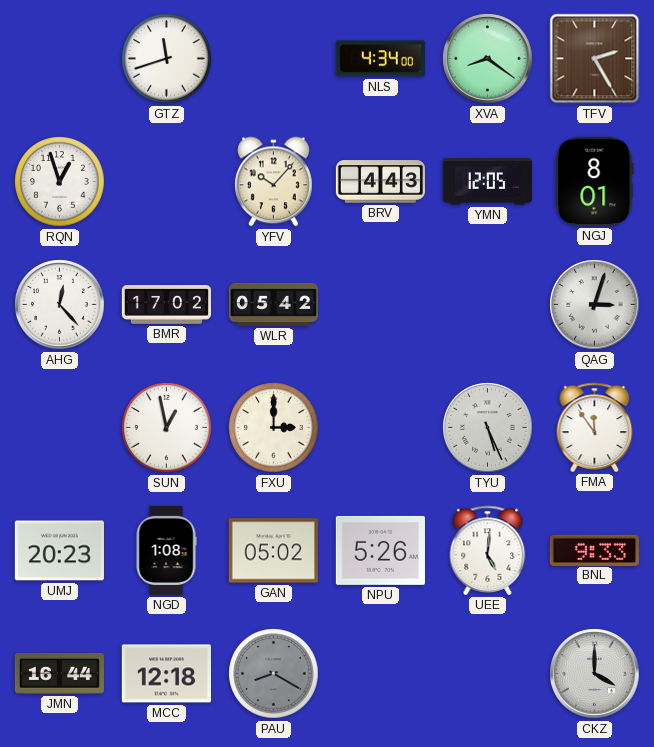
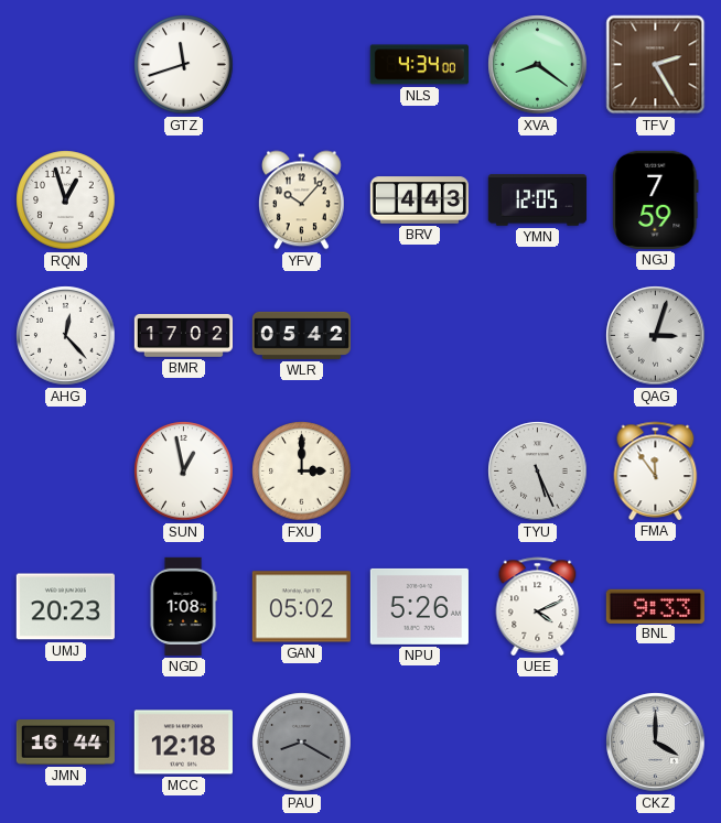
NGJ: 8:01 -> 7:59 (656, 199)
UEE: 5:01 -> 4:11 (538, 606)
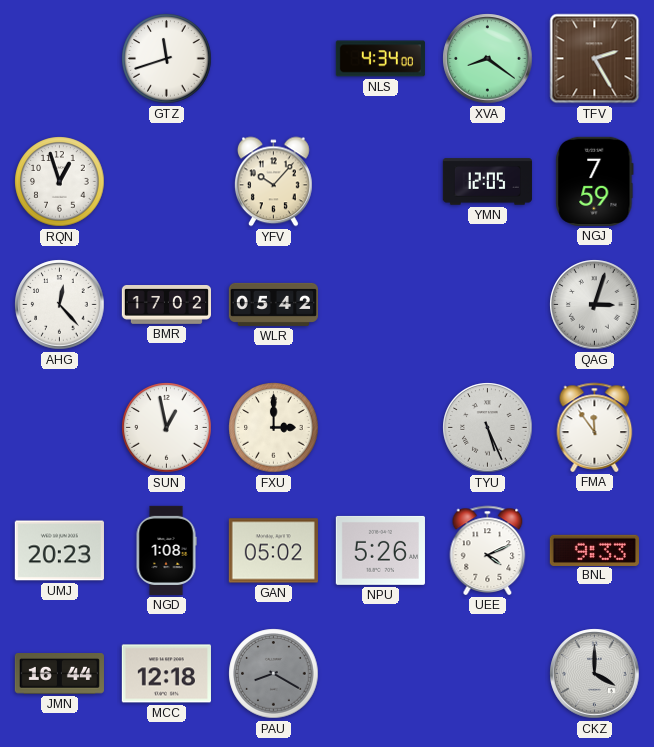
BRV: 4:43 -> none (419, 201)
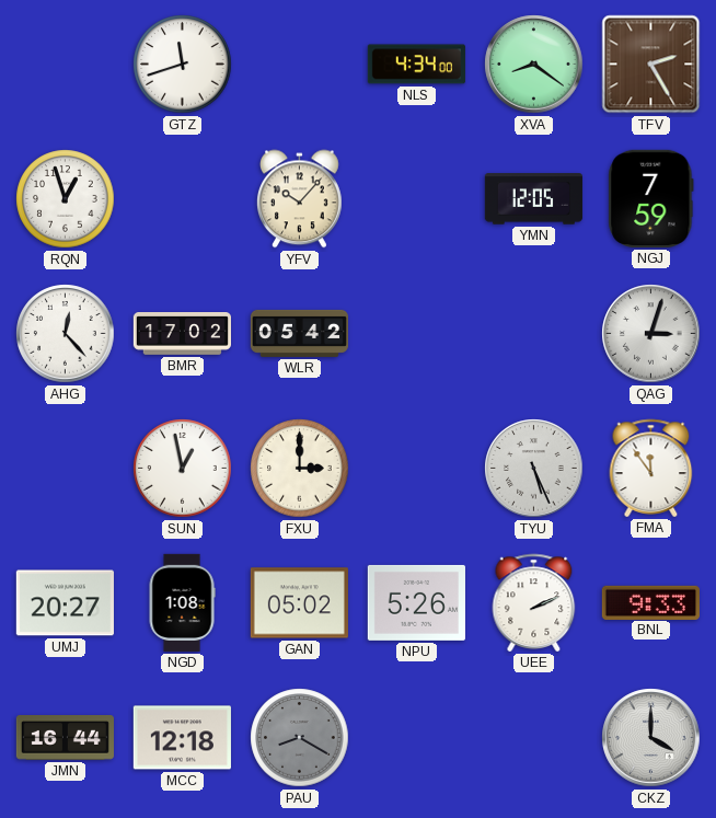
UMJ: 20:23 -> 20:27 (65, 603)
UEE: 4:11 -> 2:11 (534, 602)
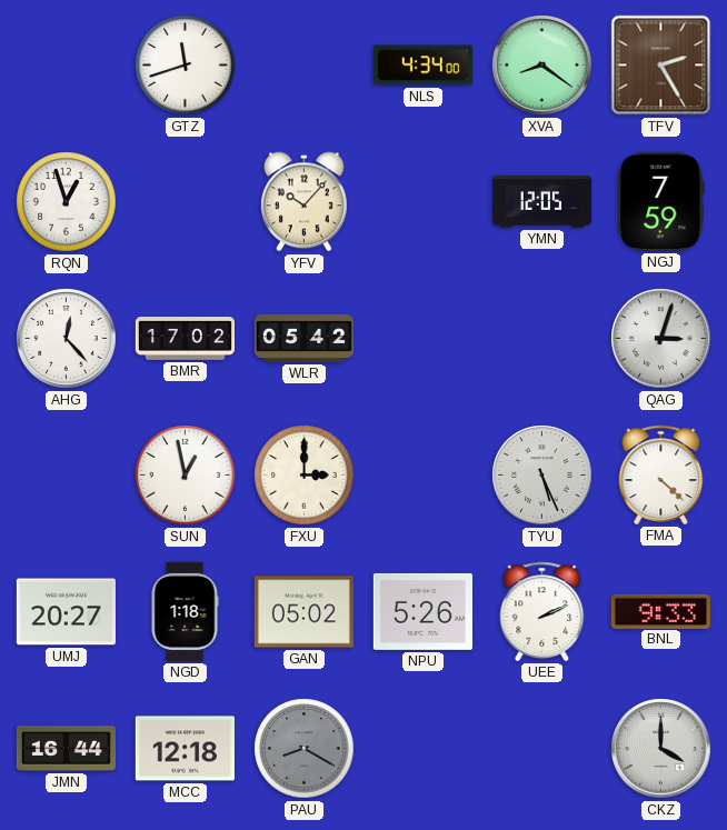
FMA: 11:54 -> 4:22 (661, 474)
NGD: 1:08 -> 1:18 (185, 611)
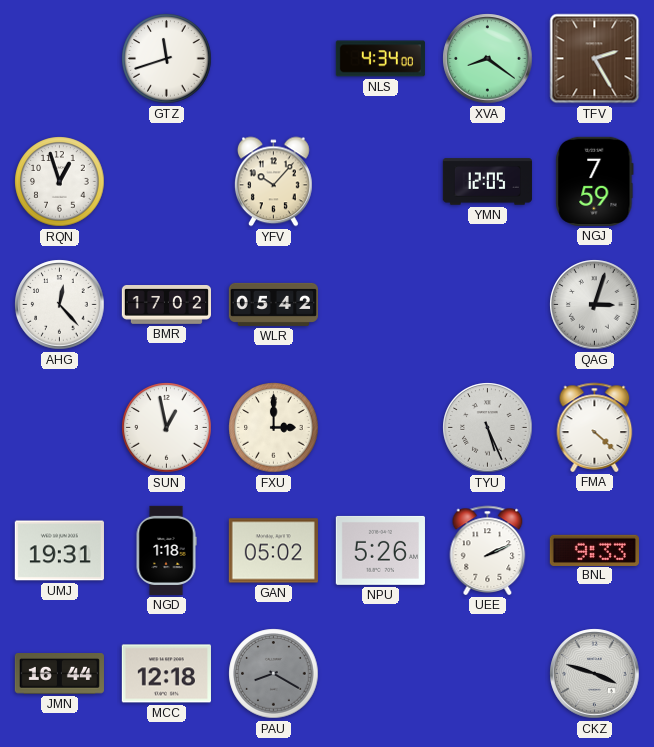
UMJ: 20:27 -> 19:31 (59, 551)
CKZ: 4:00 -> 3:48 (595, 674)
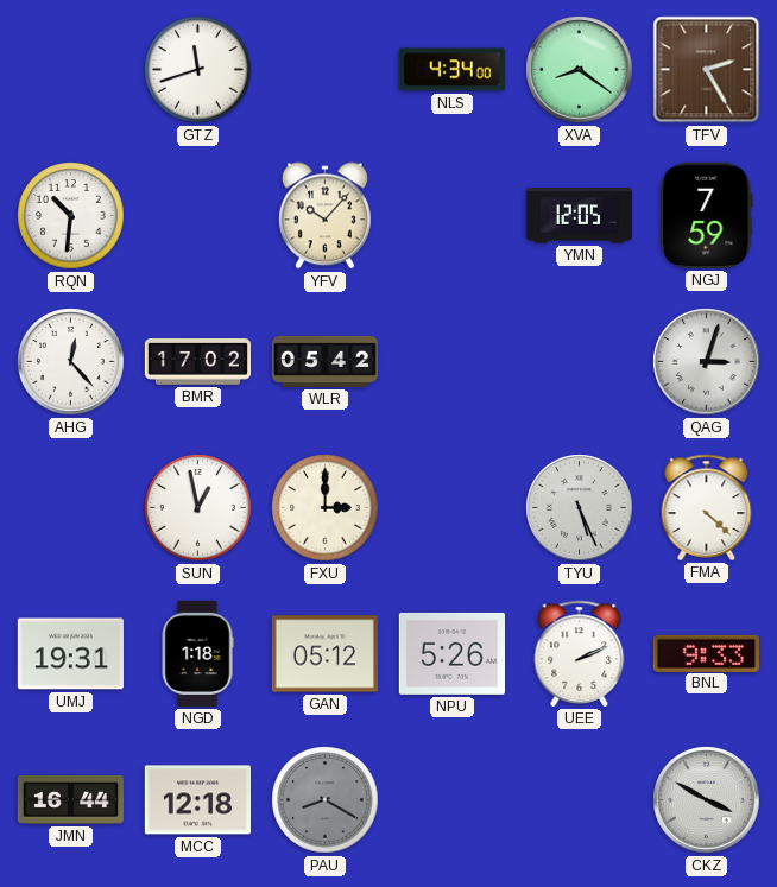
RQN: 12:57 -> 10:31 (71, 216)
GAN: 05:02 -> 05:12 (324, 654)
CKZ: 3:48 -> 3:50 (707, 800)
